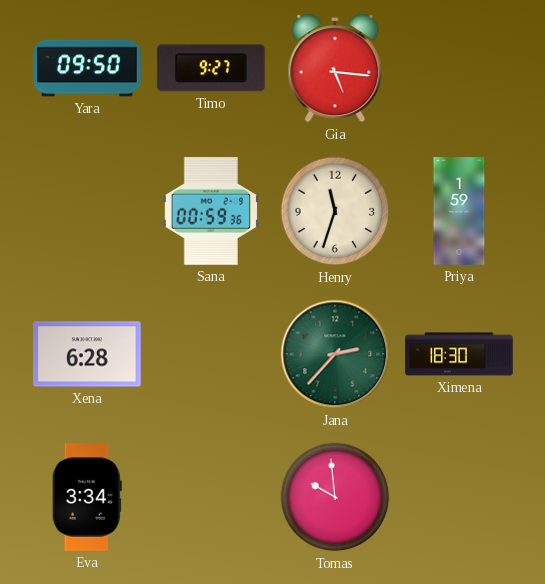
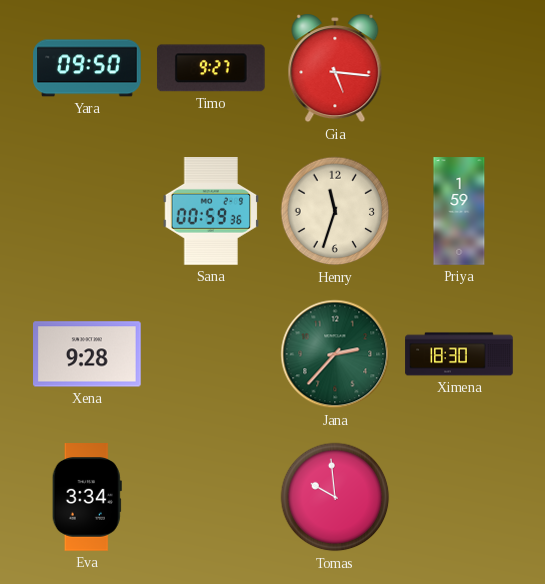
Xena: 6:28 -> 9:28 (88, 354)
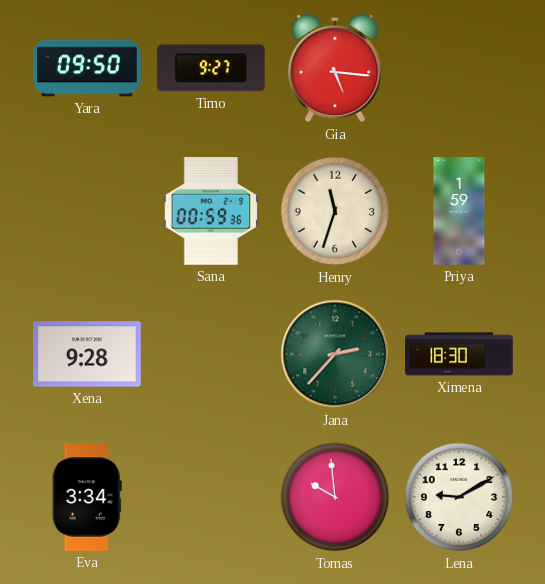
Lena: none -> 9:10 (459, 497)
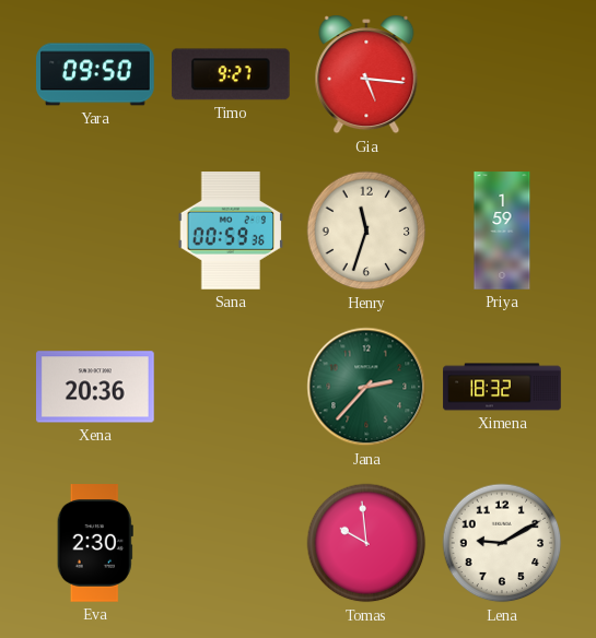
Xena: 9:28 -> 20:36 (96, 387)
Ximena: 18:30 -> 18:32 (502, 387)
Eva: 3:34 -> 2:30 (95, 543)
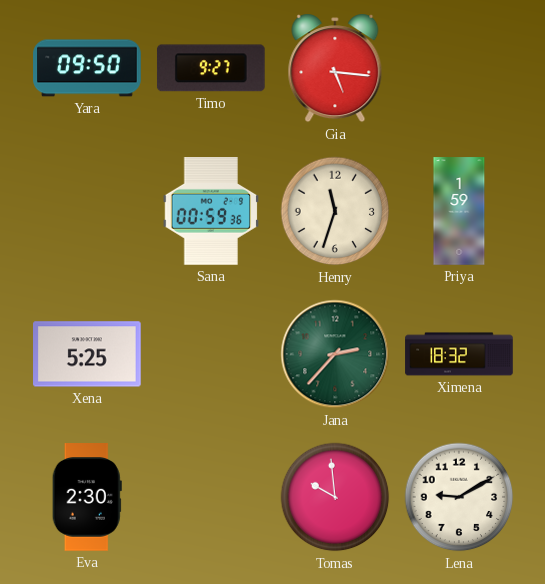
Xena: 20:36 -> 5:25 (88, 354)
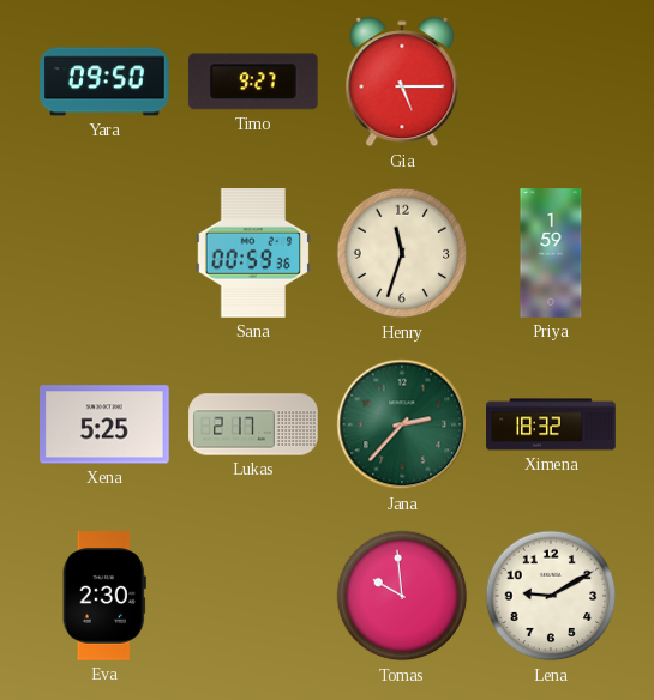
Gia: 5:16 -> 5:15 (402, 82)
Lukas: none -> 2:17 (253, 424)
